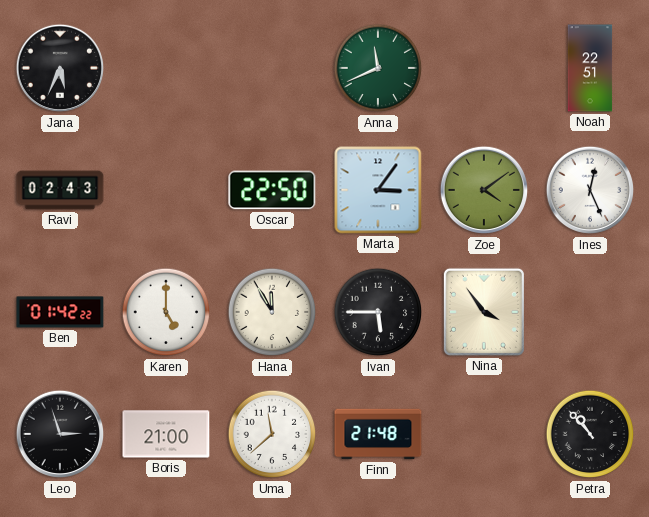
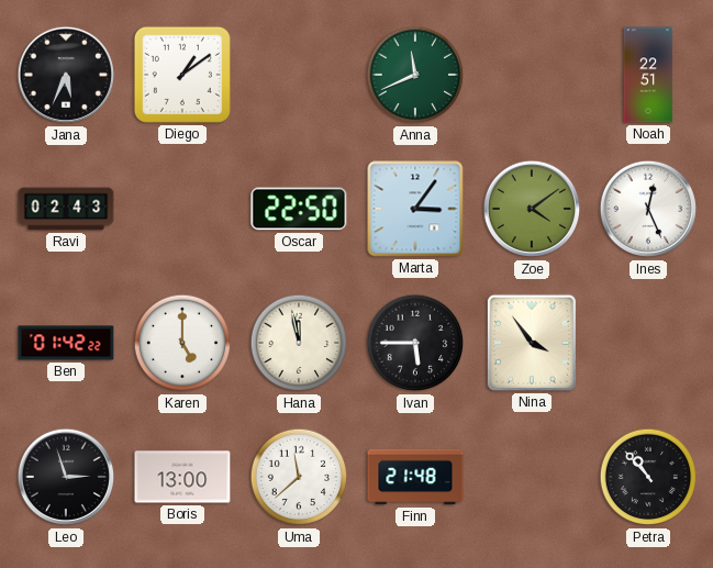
Diego: none -> 1:09 (182, 75)
Hana: 11:55 -> 11:58 (299, 343)
Boris: 21:00 -> 13:00 (182, 477)
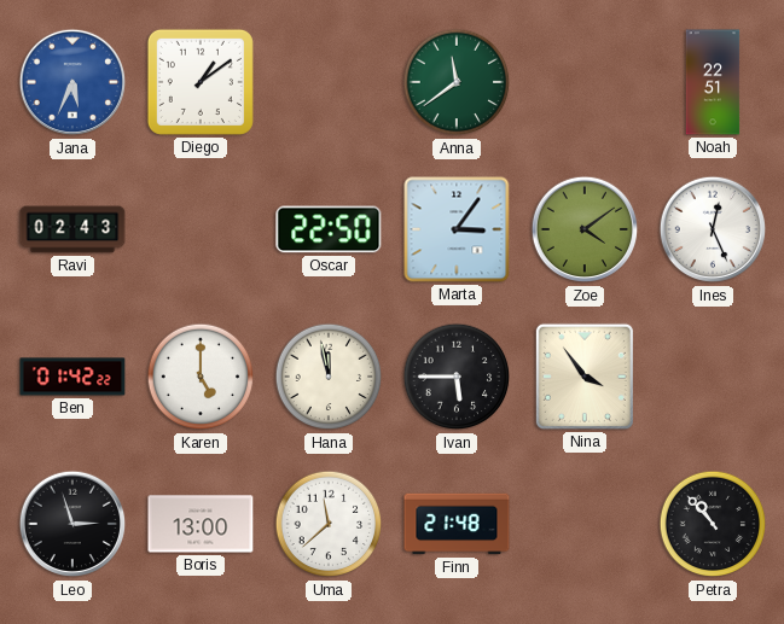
Jana dial: black -> blue (72, 82)
Anna: 11:41 -> 11:39 (457, 82)
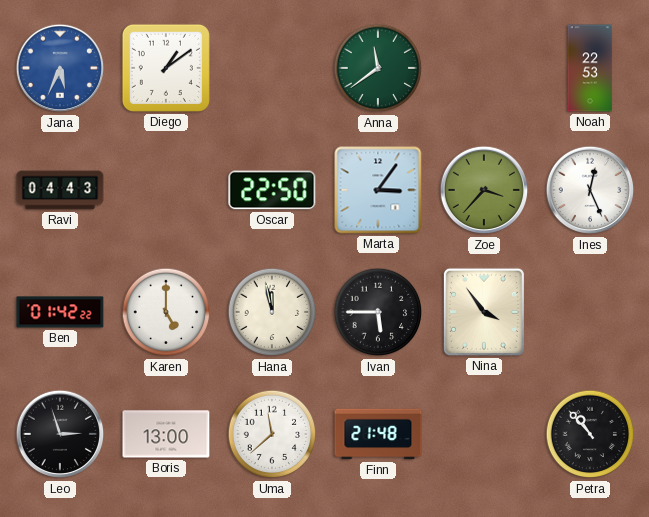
Noah: 22:51 -> 22:53 (590, 68)
Ravi: 02:43 -> 04:43 (60, 190)
Zoe: 4:09 -> 3:37 (484, 190)
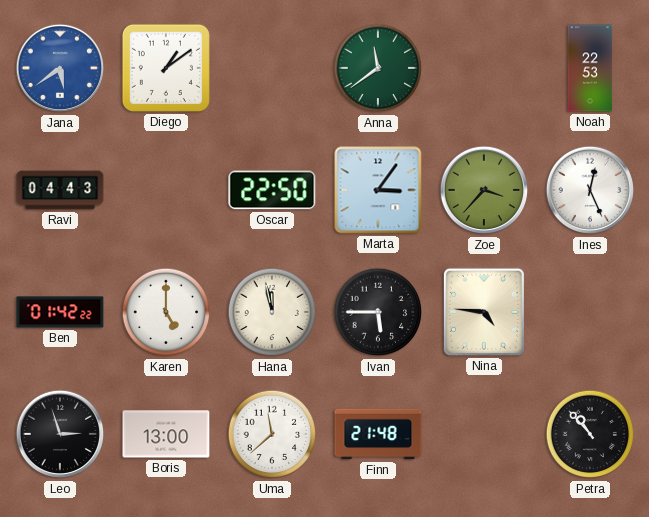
Jana: 5:34 -> 5:39 (60, 68)
Nina: 3:54 -> 4:46 (484, 312)
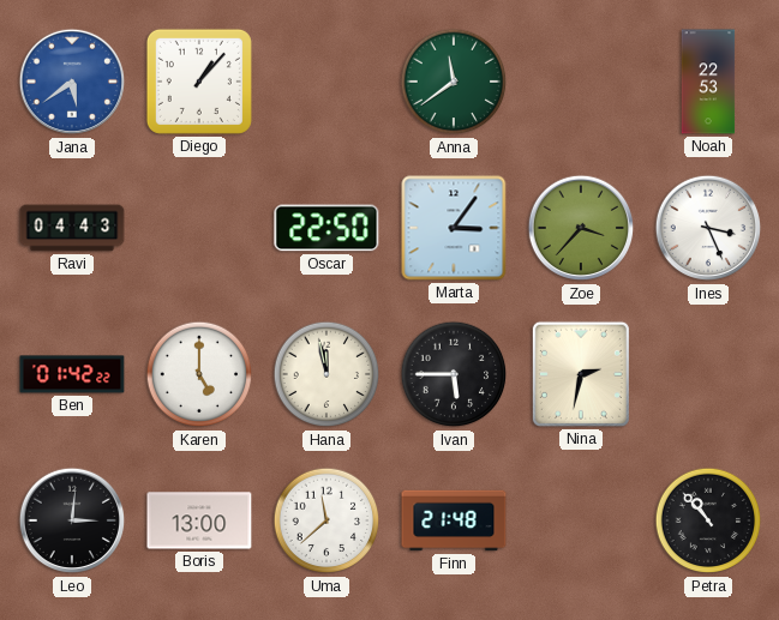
Diego: 1:09 -> 1:07 (199, 82)
Ines: 12:26 -> 3:26 (708, 228)
Nina: 4:46 -> 2:32 (581, 374)
Leo: 2:57 -> 3:01 (72, 520)
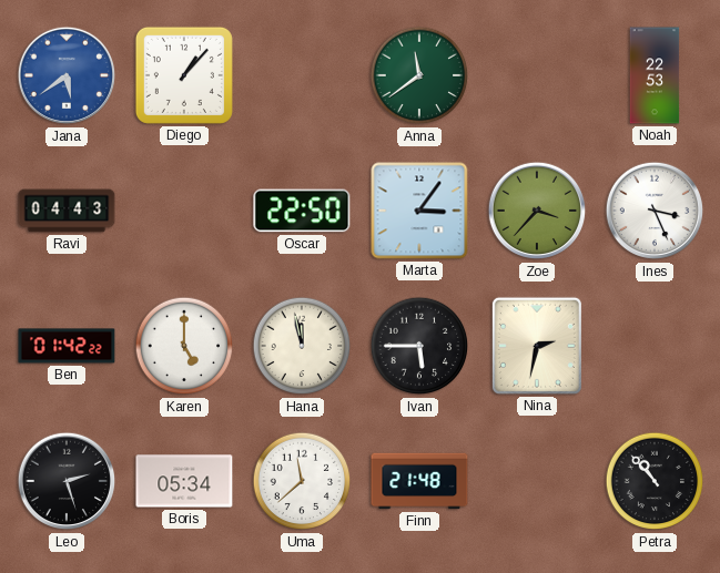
Leo: 3:01 -> 2:27 (67, 481)
Boris: 13:00 -> 05:34 (184, 481)
